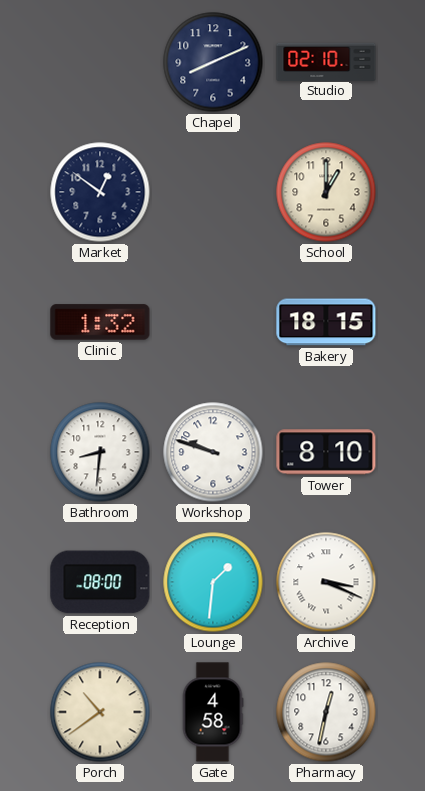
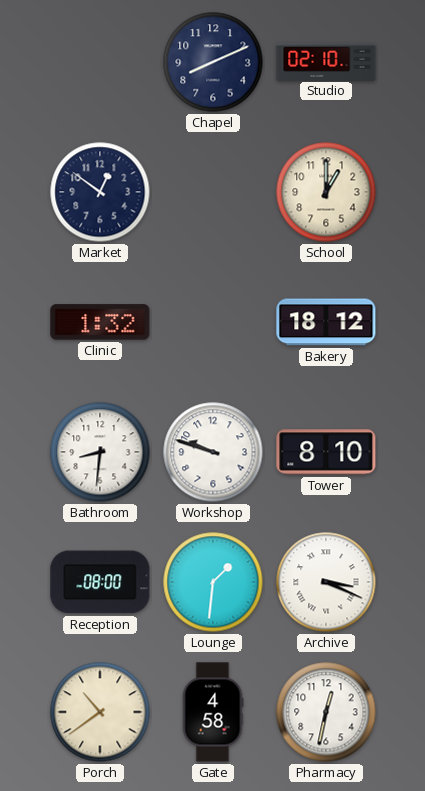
Bakery: 18:15 -> 18:12 (326, 322)
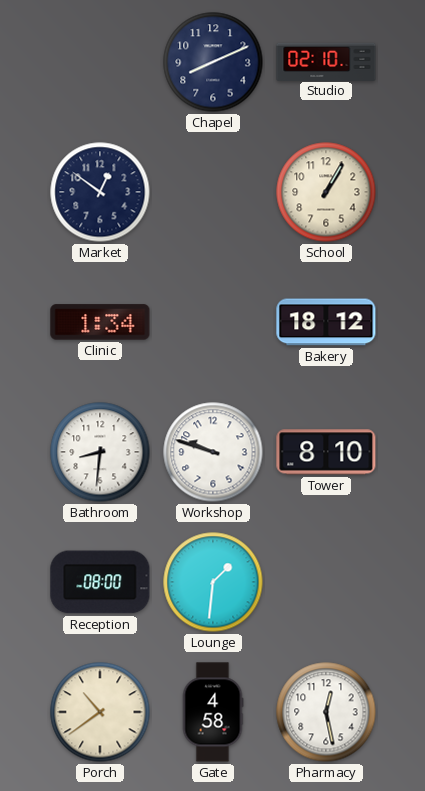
School: 1:00 -> 1:05 (326, 192)
Clinic: 1:32 -> 1:34 (100, 322)
Archive: 3:19 -> none (326, 582)
Pharmacy: 12:32 -> 12:28 (326, 712)
